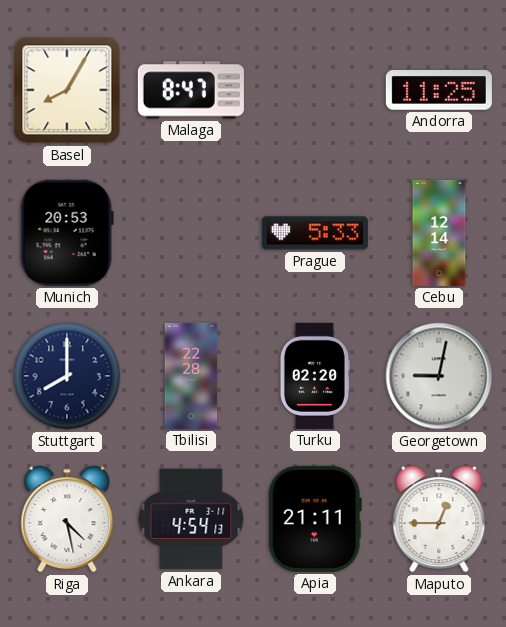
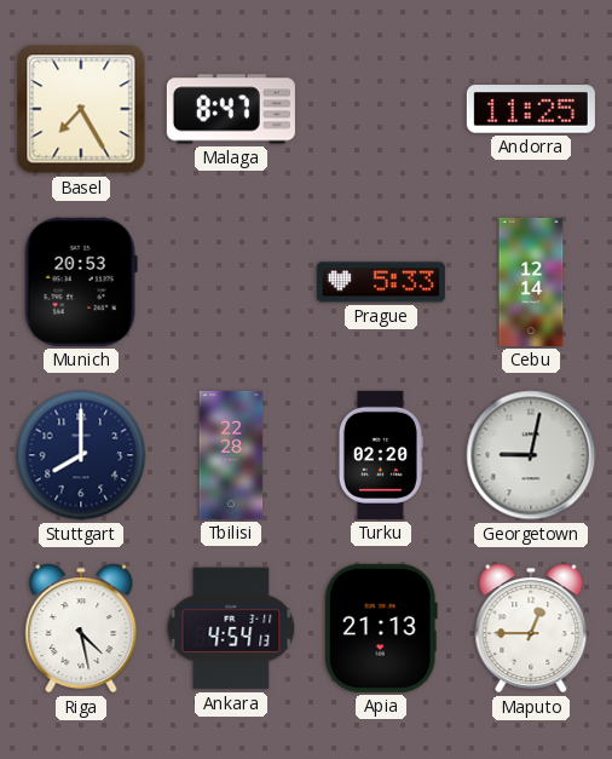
Basel: 8:05 -> 7:25 (81, 109)
Apia: 21:11 -> 21:13 (381, 628)
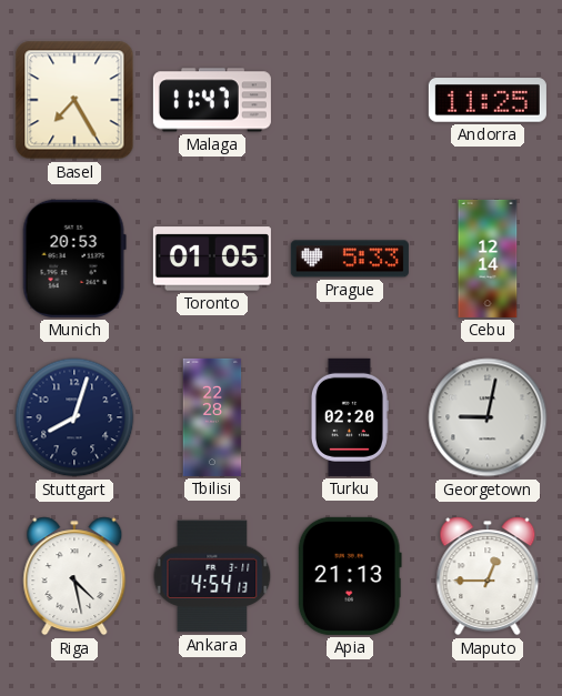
Malaga: 8:47 -> 11:47 (212, 100)
Toronto: none -> 01:05 (212, 259)
Stuttgart: 8:00 -> 8:03 (74, 417)
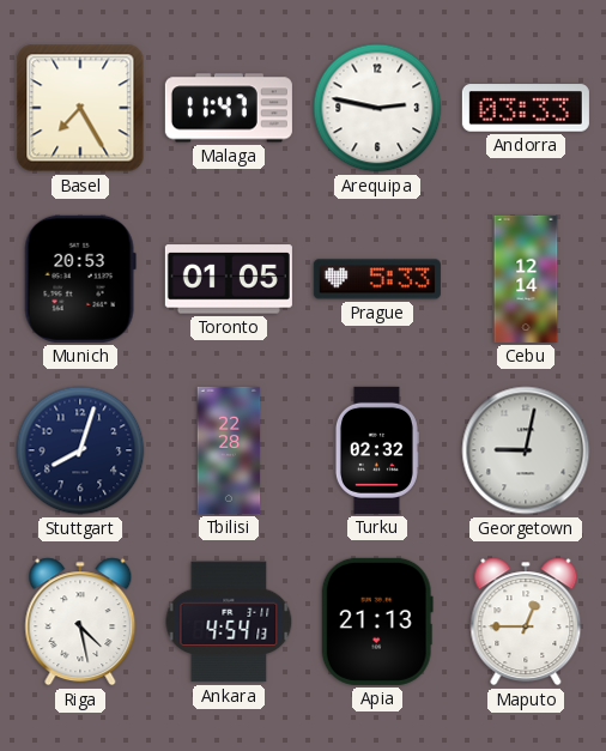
Arequipa: none -> 2:47 (377, 108)
Andorra: 11:25 -> 03:33 (526, 108)
Turku: 02:20 -> 02:32 (376, 450)
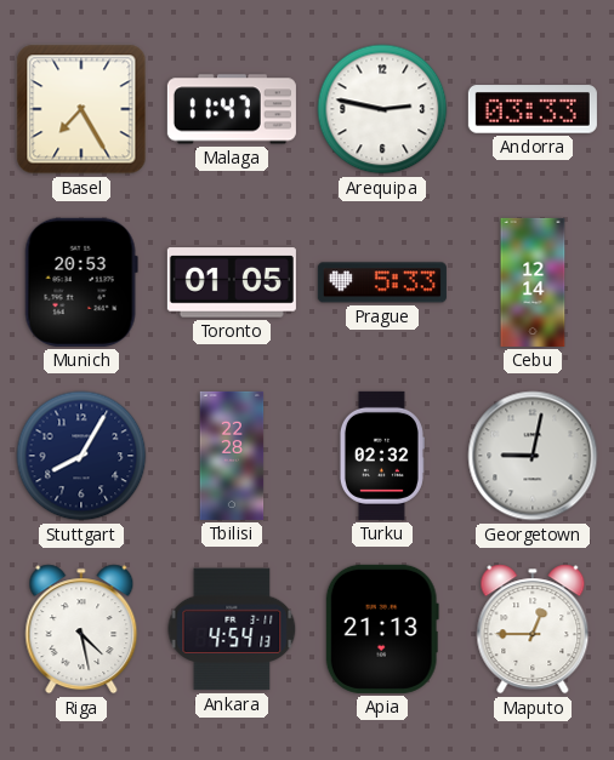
Stuttgart: 8:03 -> 8:05 (81, 456)
